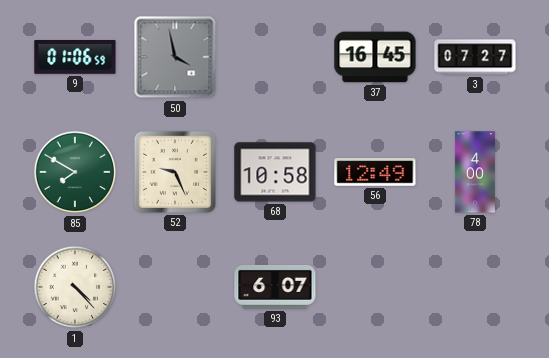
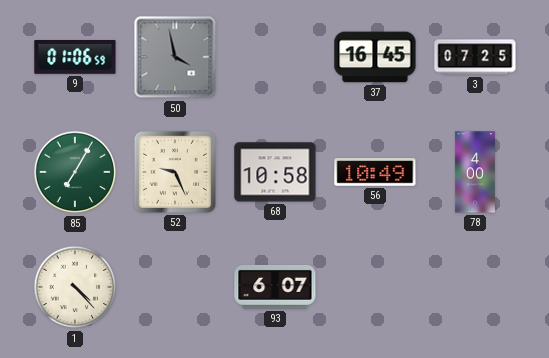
3: 07:27 -> 07:25 (475, 57)
85: 7:50 -> 7:05 (75, 172)
56: 12:49 -> 10:49 (375, 172)
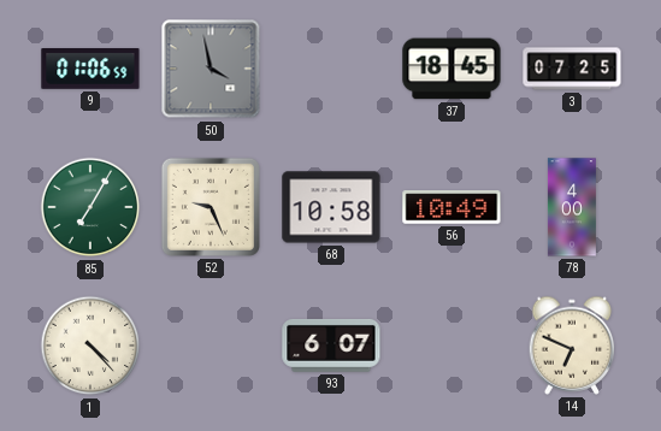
37: 16:45 -> 18:45 (452, 69)
14: none -> 6:49 (572, 346)
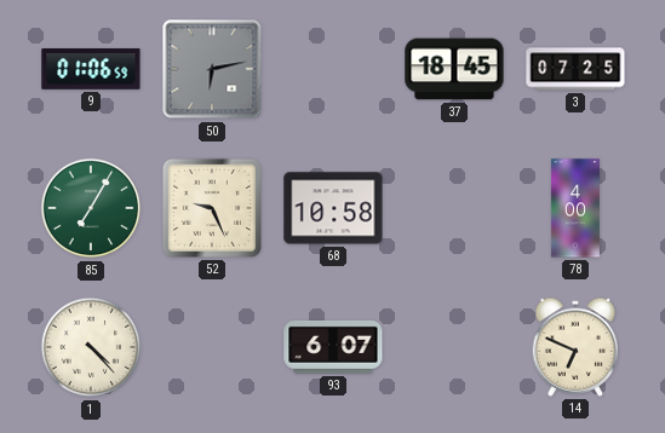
50: 3:58 -> 6:13 (212, 69)
56: 10:49 -> none (452, 207)
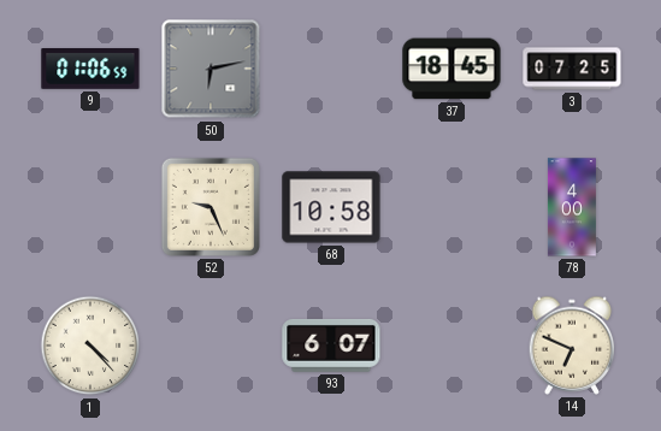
85: 7:05 -> none (91, 208)
